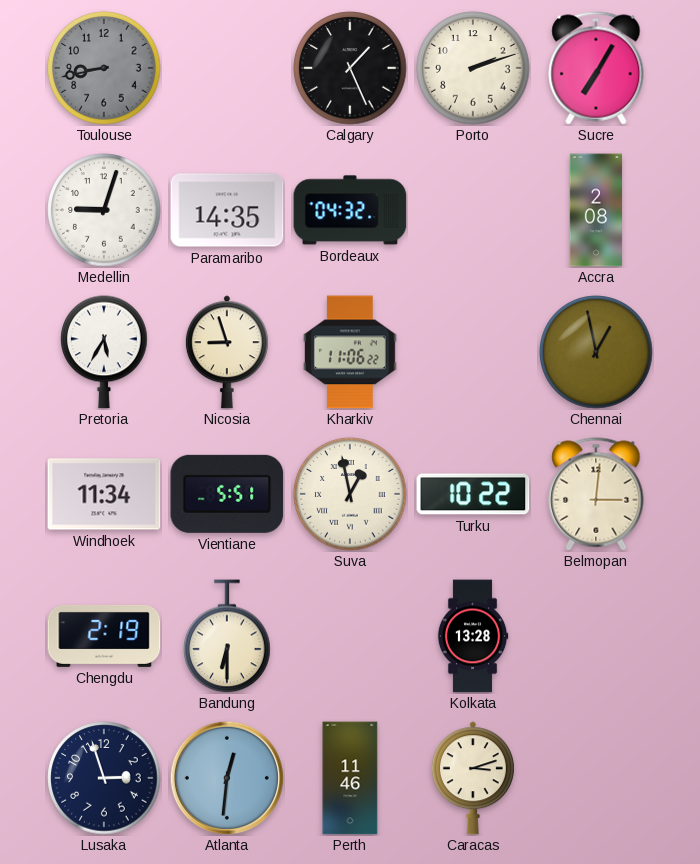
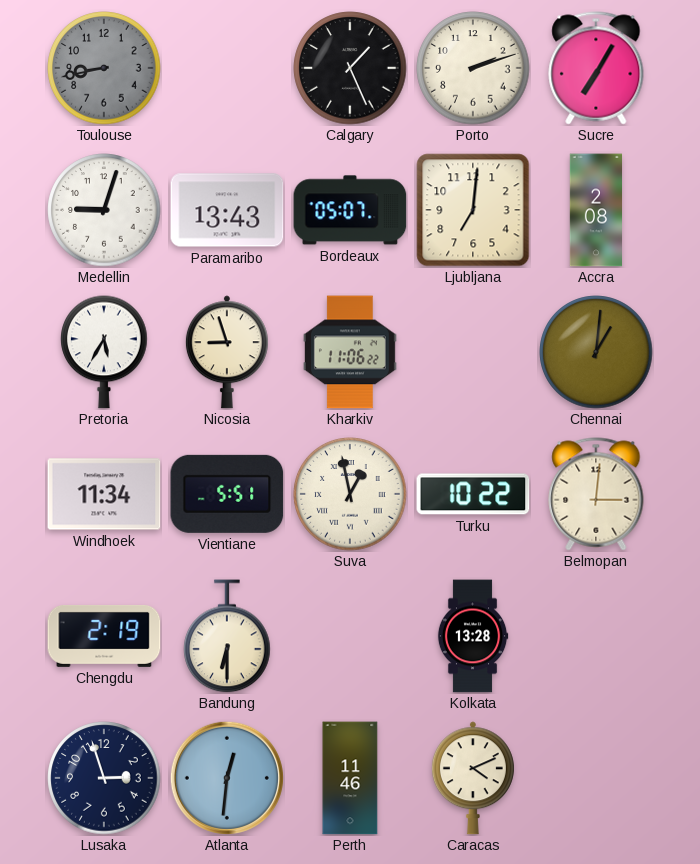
Paramaribo: 14:35 -> 13:43 (227, 210)
Bordeaux: 04:32 -> 05:07 (350, 210)
Ljubljana: none -> 7:01 (473, 210)
Chennai: 12:58 -> 1:01 (596, 352)
Caracas: 3:12 -> 4:11 (473, 778)
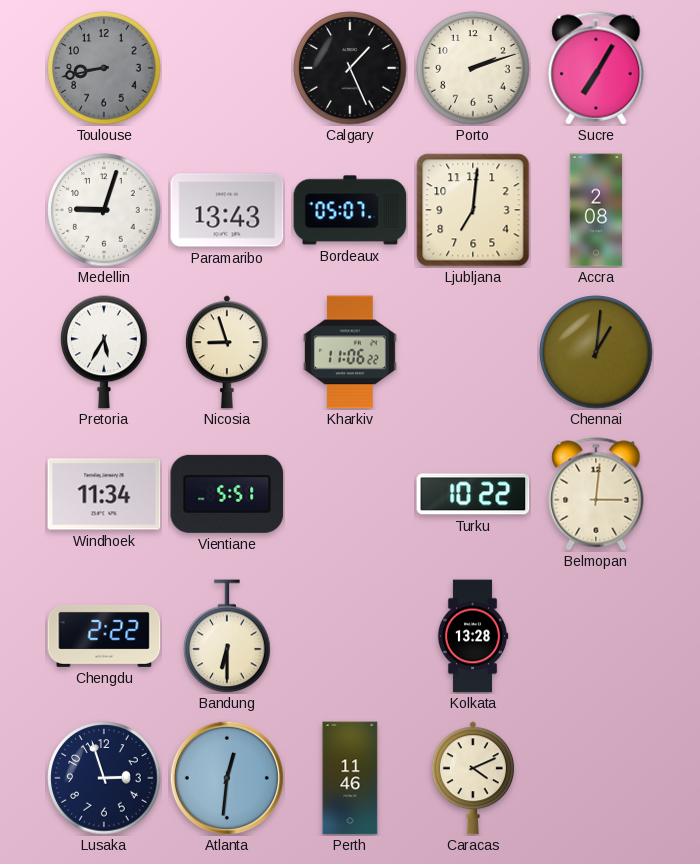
Suva: 12:58 -> none (350, 494)
Chengdu: 2:19 -> 2:22 (104, 636)
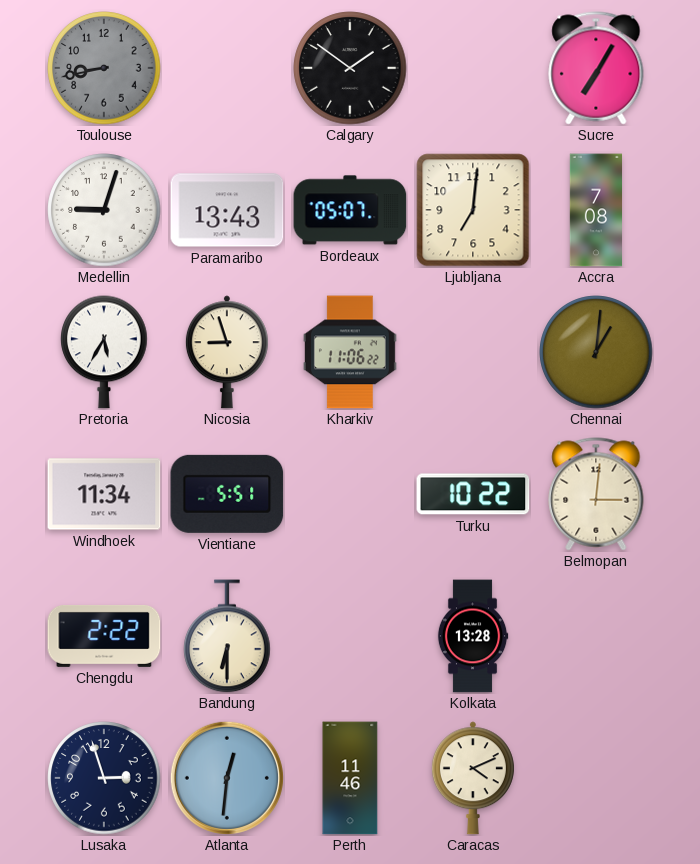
Calgary: 1:26 -> 1:51 (350, 68)
Porto: 2:12 -> none (473, 68)
Accra: 2:08 -> 7:08 (596, 210)
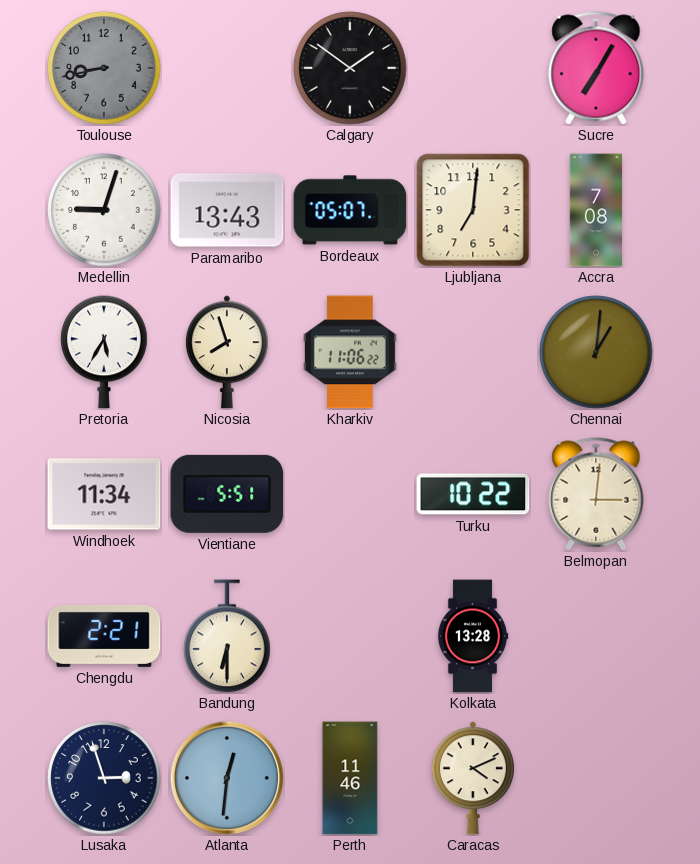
Nicosia: 8:57 -> 7:57 (227, 352)
Chengdu: 2:22 -> 2:21 (104, 636)
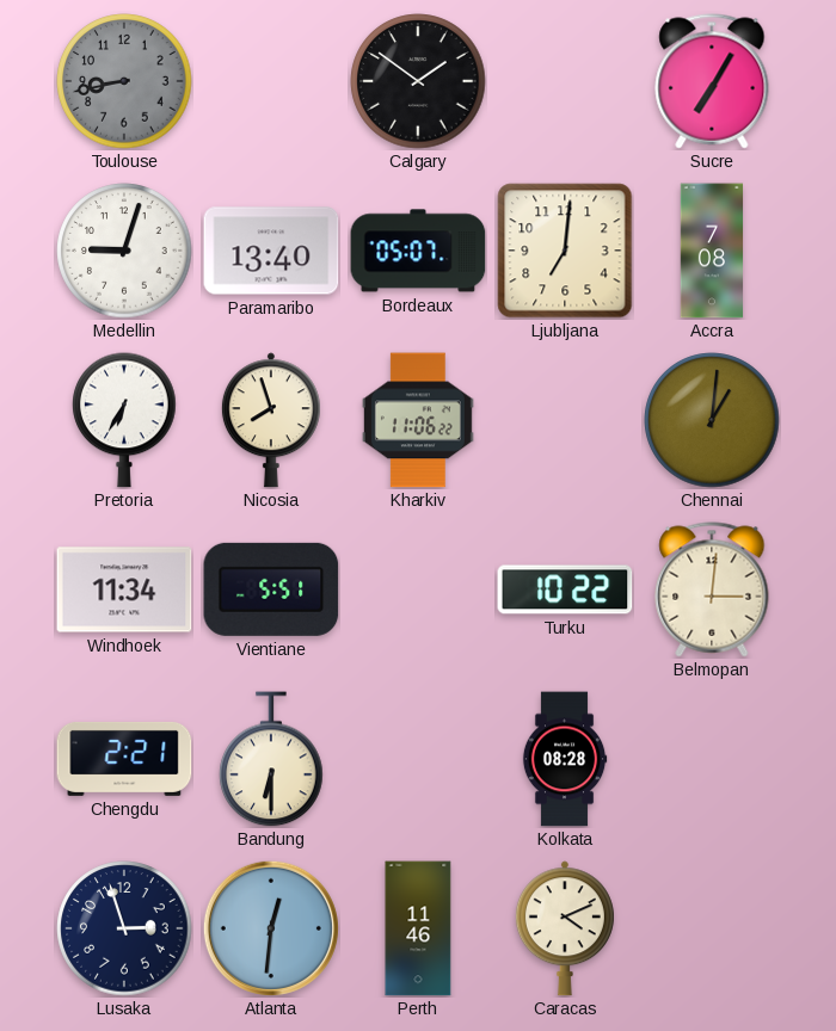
Paramaribo: 13:43 -> 13:40 (271, 251)
Pretoria: 5:35 -> 6:35 (124, 420)
Kolkata: 13:28 -> 08:28 (565, 759)
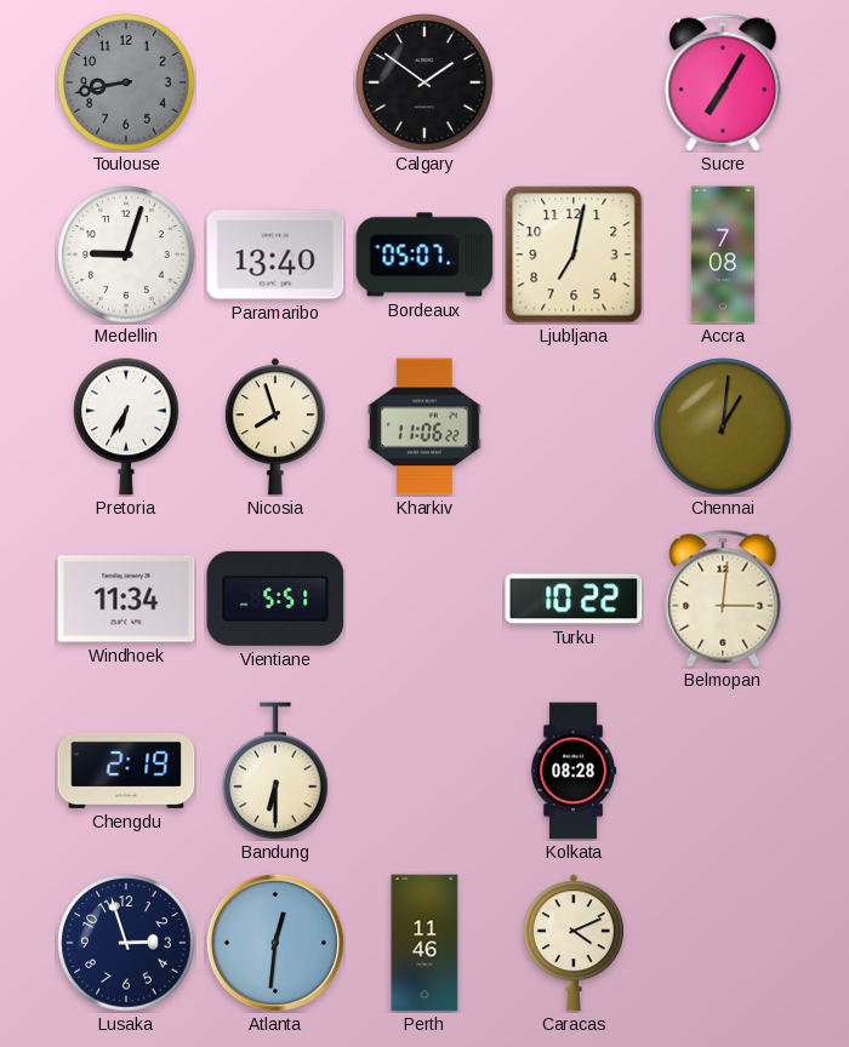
Ljubljana: 7:01 -> 7:02 (574, 254)
Chengdu: 2:21 -> 2:19 (126, 771)
